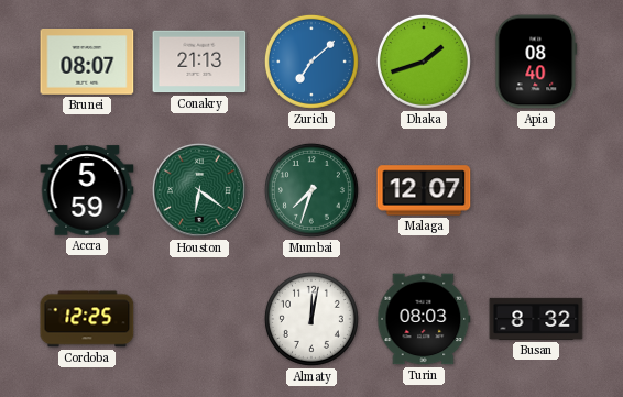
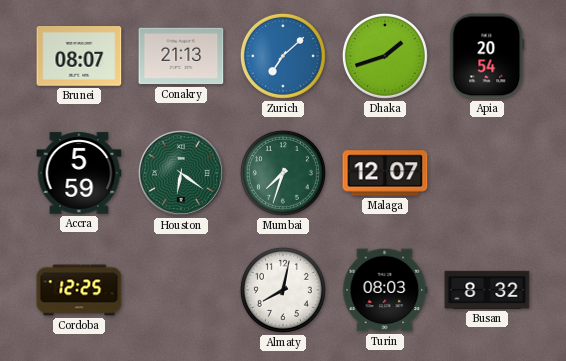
Apia: 08:40 -> 20:54 (487, 56)
Almaty: 12:02 -> 8:02 (283, 290)
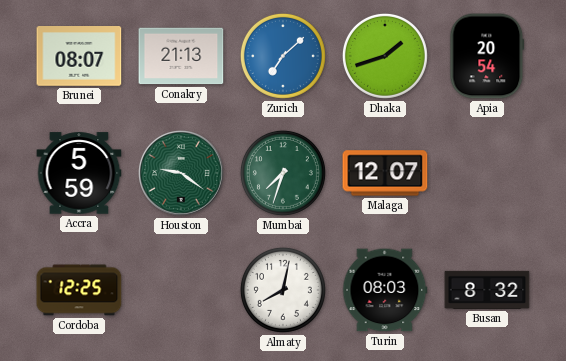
Houston: 6:21 -> 9:21 (181, 173)
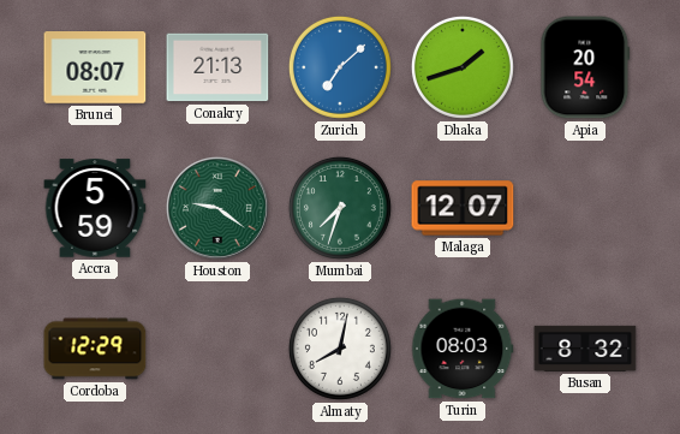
Cordoba: 12:25 -> 12:29 (95, 349)
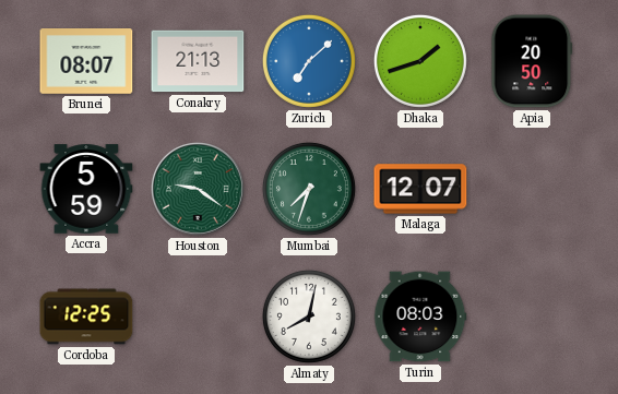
Apia: 20:54 -> 20:50 (532, 61)
Cordoba: 12:29 -> 12:25 (86, 317)
Busan: 8:32 -> none (585, 349)
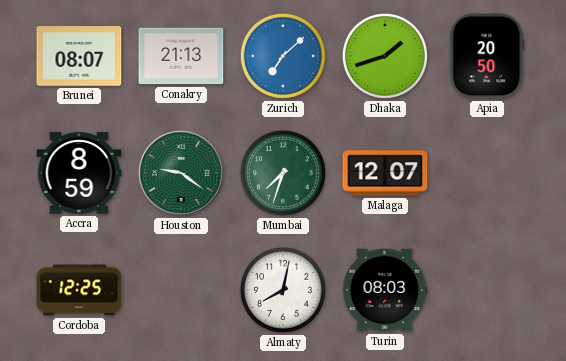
Accra: 5:59 -> 8:59 (79, 173)
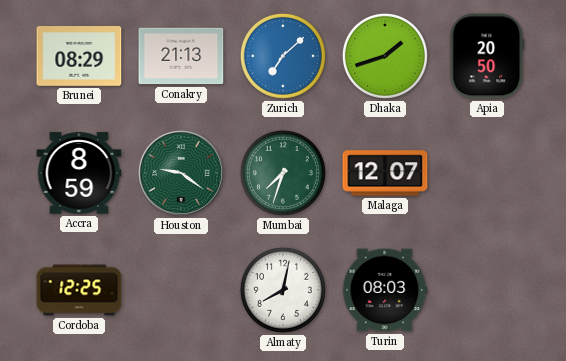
Brunei: 08:07 -> 08:29 (79, 56)
